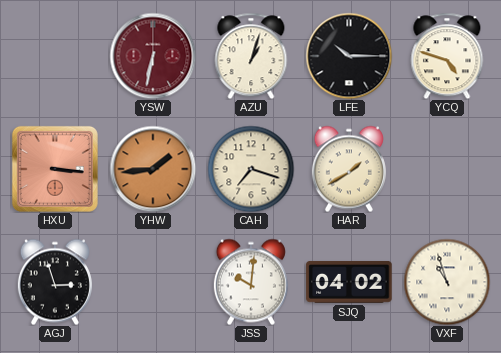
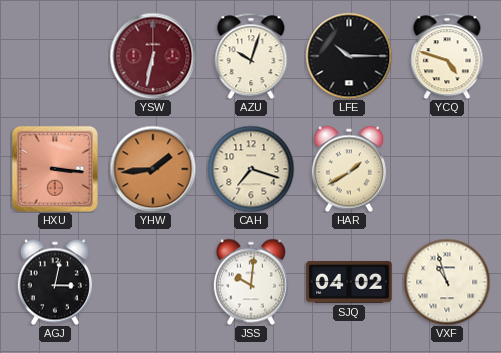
AZU: 1:03 -> 10:03 (251, 56)
AGJ: 2:57 -> 3:02 (55, 282)
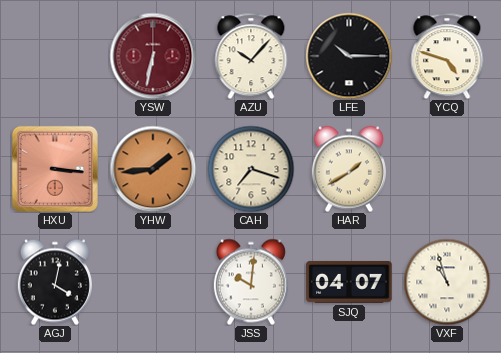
AZU: 10:03 -> 10:07 (251, 56)
AGJ: 3:02 -> 4:02 (55, 282)
SJQ: 04:02 -> 04:07 (349, 282)
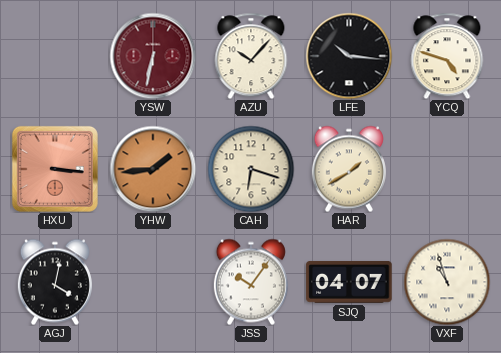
LFE: 10:15 -> 10:16 (349, 56)
CAH: 7:18 -> 6:18 (251, 169)
JSS: 10:01 -> 10:06 (251, 282)
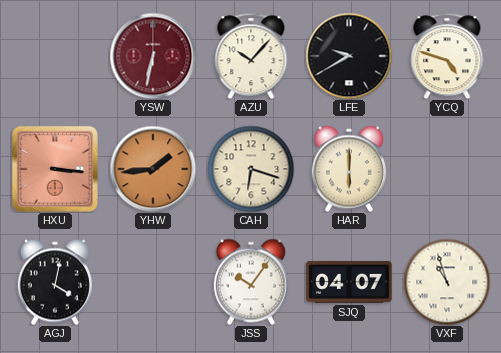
LFE: 10:16 -> 9:40 (349, 56)
HAR: 1:40 -> 6:00 (349, 169)
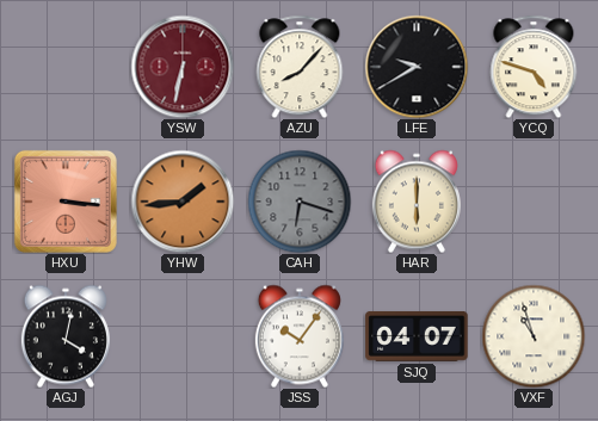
AZU: 10:07 -> 8:07 (300, 67)
CAH dial: cream -> grey (300, 202)
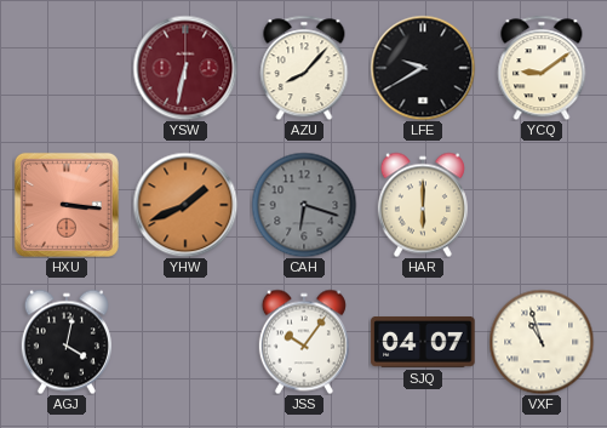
YCQ: 4:48 -> 9:09 (542, 68)
YHW: 1:44 -> 1:41 (185, 205)
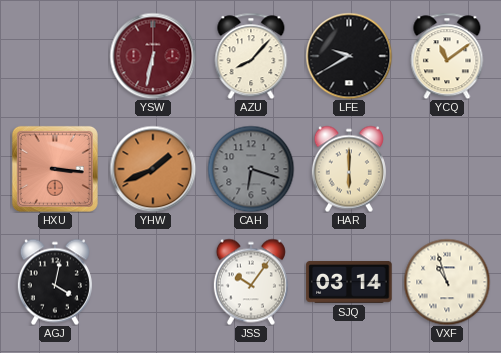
YCQ: 9:09 -> 11:09 (447, 56)
SJQ: 04:07 -> 03:14 (349, 282)
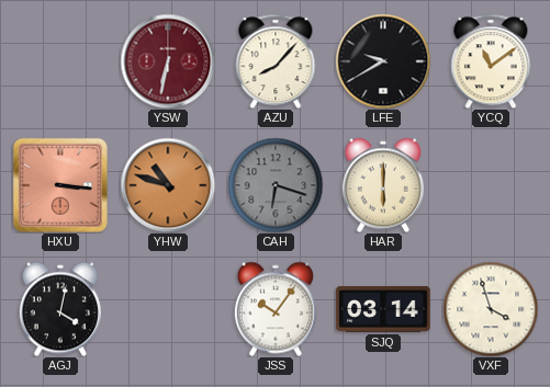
YHW: 1:41 -> 10:48 (168, 185)
VXF: 10:57 -> 3:57 (491, 309)
